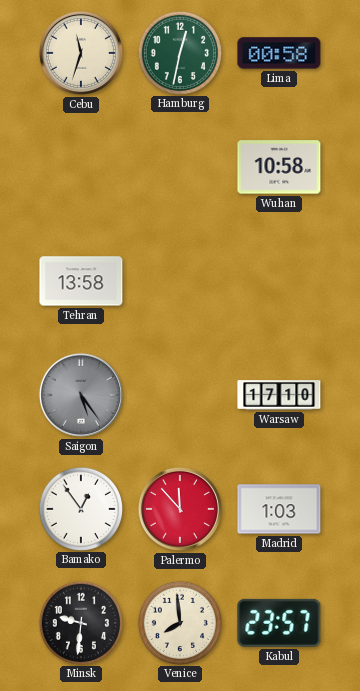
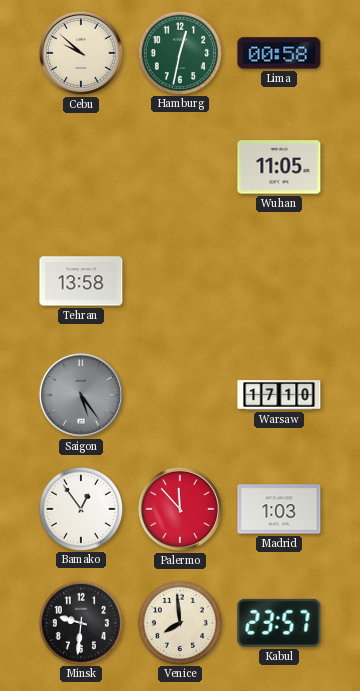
Cebu: 11:33 -> 9:52 (81, 53)
Wuhan: 10:58 -> 11:05 (279, 167)
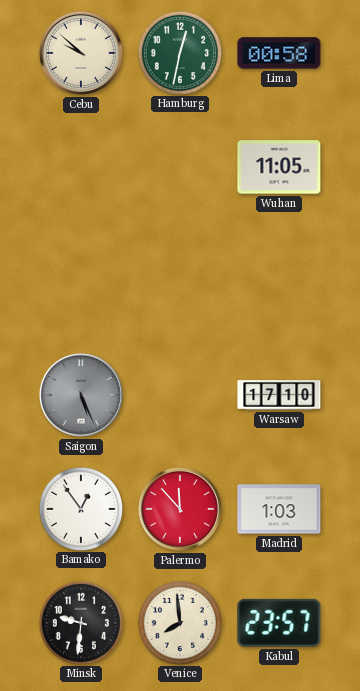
Tehran: 13:58 -> none (81, 281)
Saigon: 5:24 -> 5:26 (81, 395)
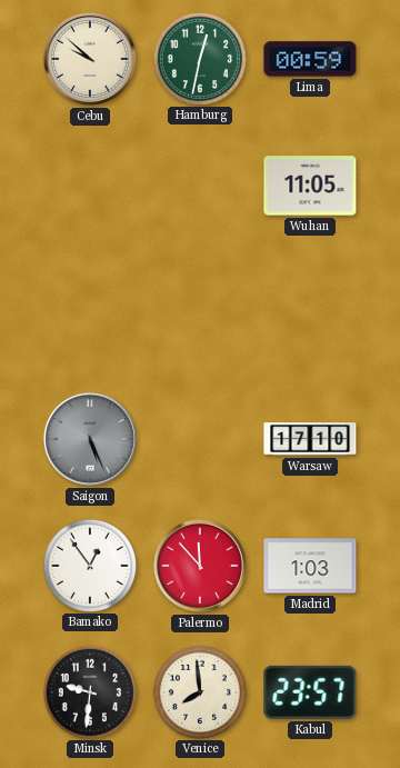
Lima: 00:58 -> 00:59 (310, 59)
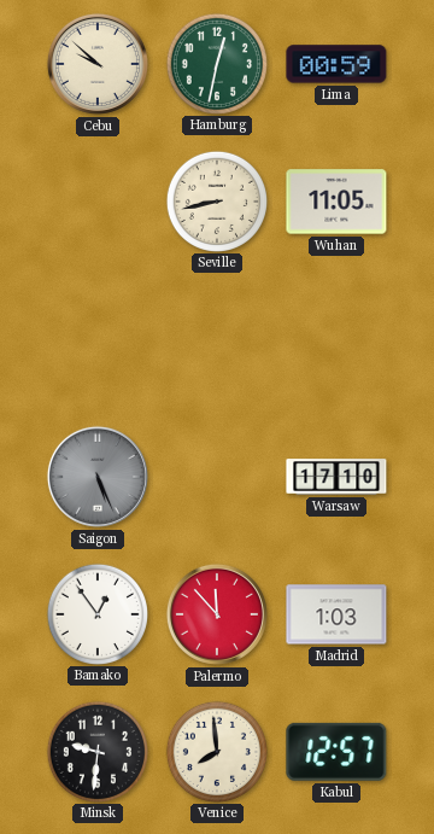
Seville: none -> 8:43 (216, 200)
Kabul: 23:57 -> 12:57 (336, 752)
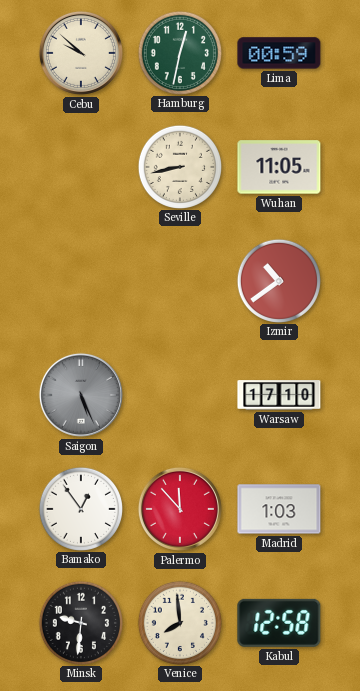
Izmir: none -> 10:39 (278, 280)
Kabul: 12:57 -> 12:58 (279, 623)
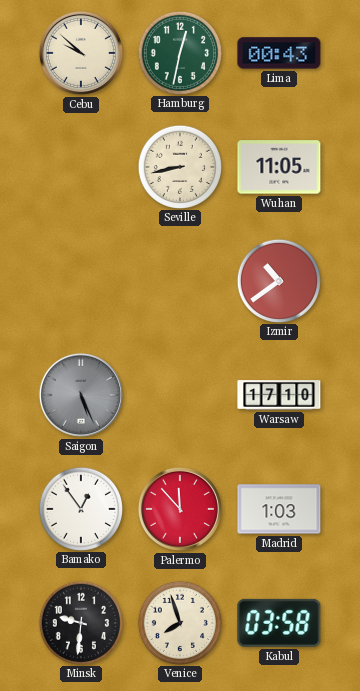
Lima: 00:59 -> 00:43 (279, 53)
Venice: 7:59 -> 7:57 (179, 622)
Kabul: 12:58 -> 03:58 (279, 623)
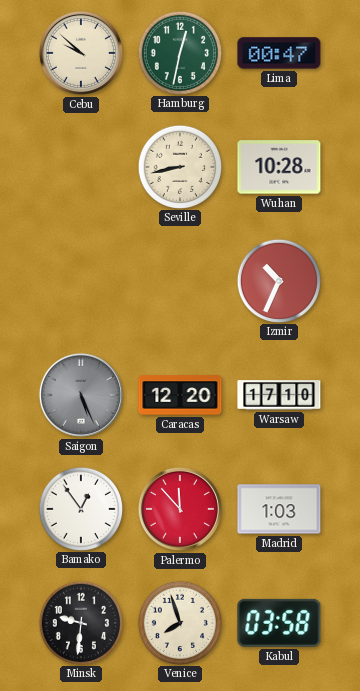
Lima: 00:43 -> 00:47 (279, 53)
Wuhan: 11:05 -> 10:28 (279, 167)
Izmir: 10:39 -> 10:34 (278, 280)
Caracas: none -> 12:20 (180, 395)
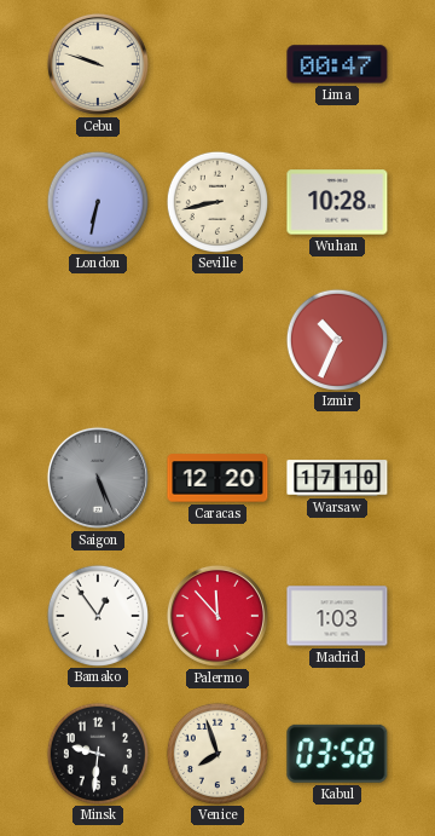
Cebu: 9:52 -> 9:48 (98, 64)
Hamburg: 12:32 -> none (179, 52)
London: none -> 6:32 (97, 201)
